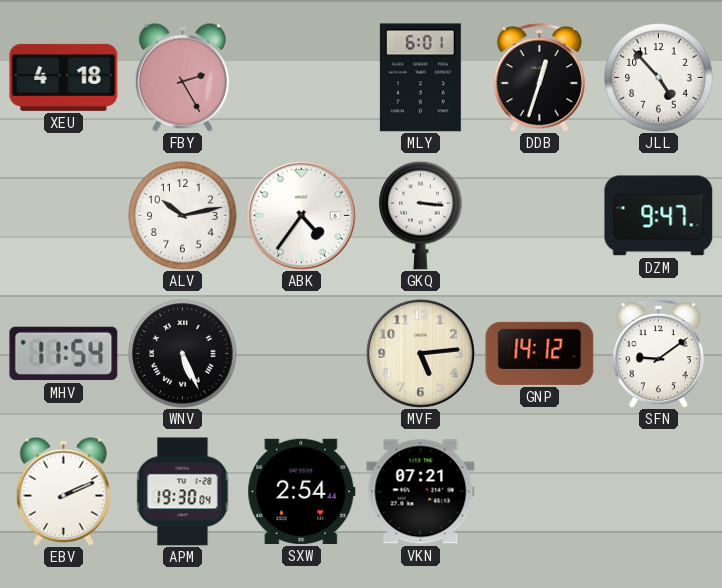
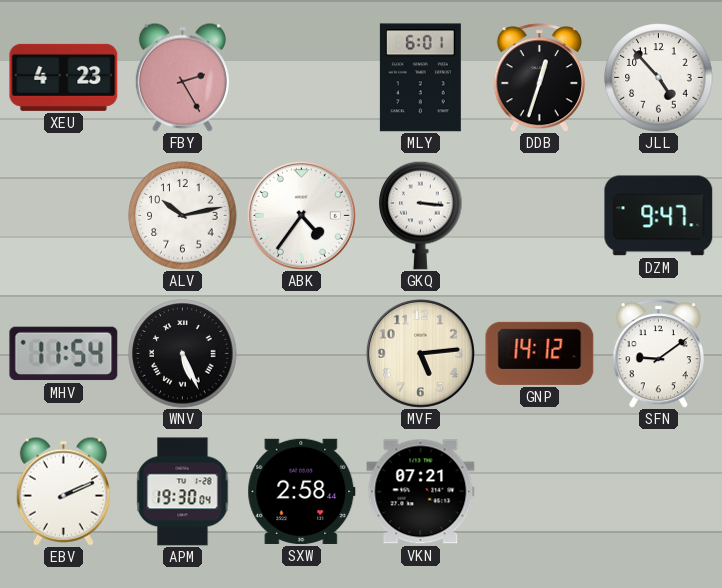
XEU: 4:18 -> 4:23 (64, 77)
SXW: 2:54 -> 2:58 (302, 491)
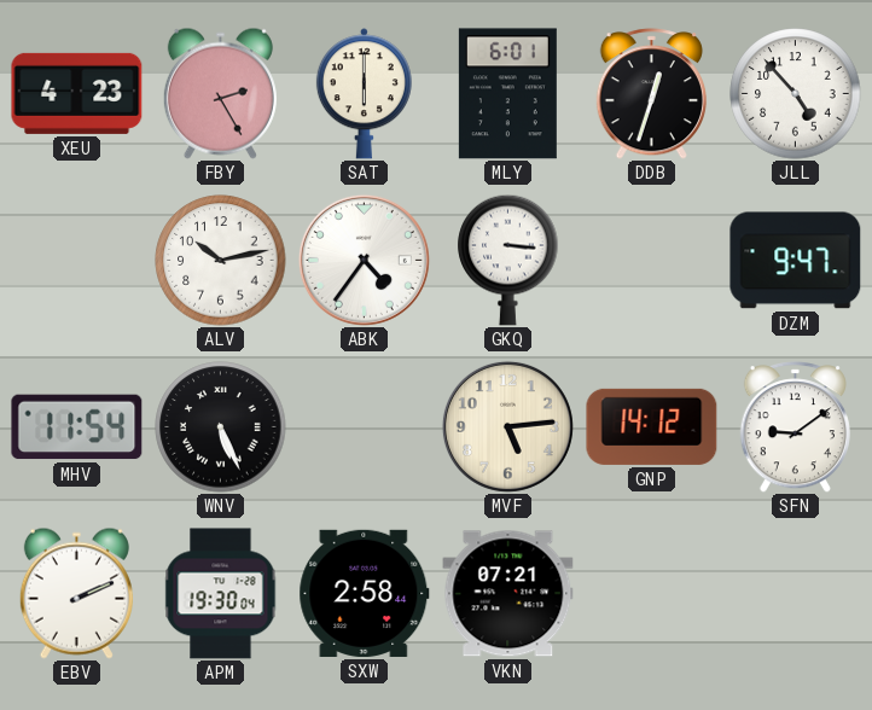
SAT: none -> 6:00 (364, 94)
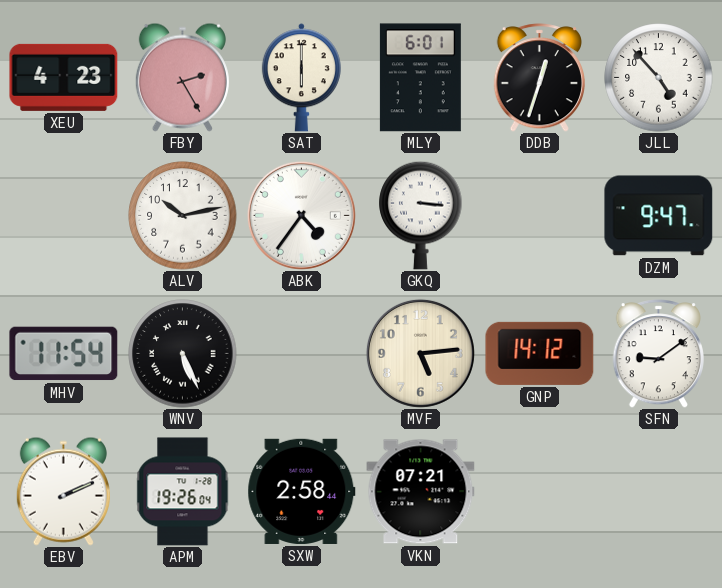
APM: 19:30 -> 19:26 (183, 492)
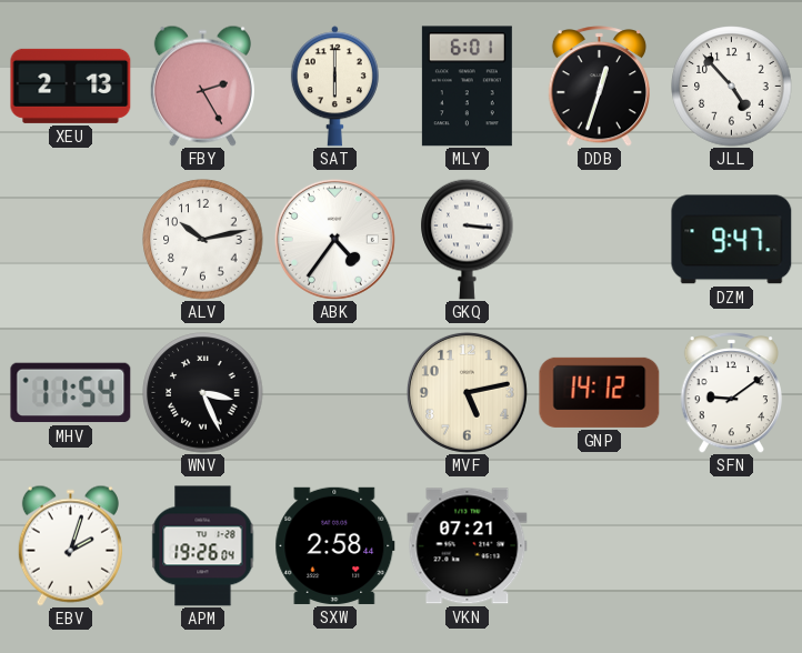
XEU: 4:23 -> 2:13 (71, 86)
WNV: 5:26 -> 3:26 (203, 393)
MVF: 5:14 -> 5:13 (467, 392)
EBV: 2:11 -> 2:03 (70, 545)
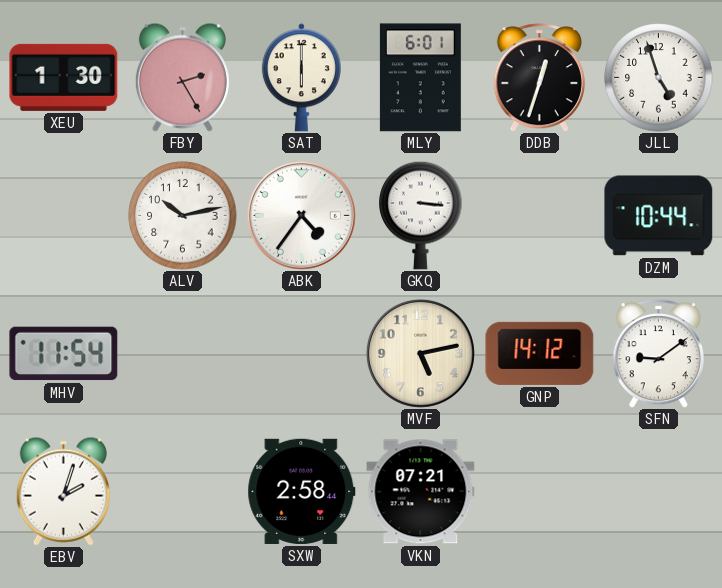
XEU: 2:13 -> 1:30 (64, 77)
JLL: 4:53 -> 4:57 (659, 78)
DZM: 9:47 -> 10:44 (659, 216)
WNV: 3:26 -> none (203, 393)
APM: 19:26 -> none (203, 546)
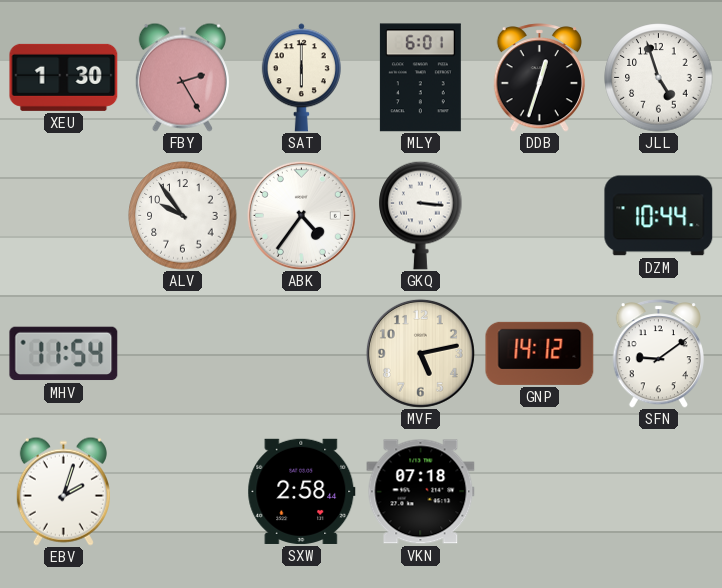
ALV: 10:13 -> 9:54 (183, 216)
VKN: 07:21 -> 07:18 (421, 492)
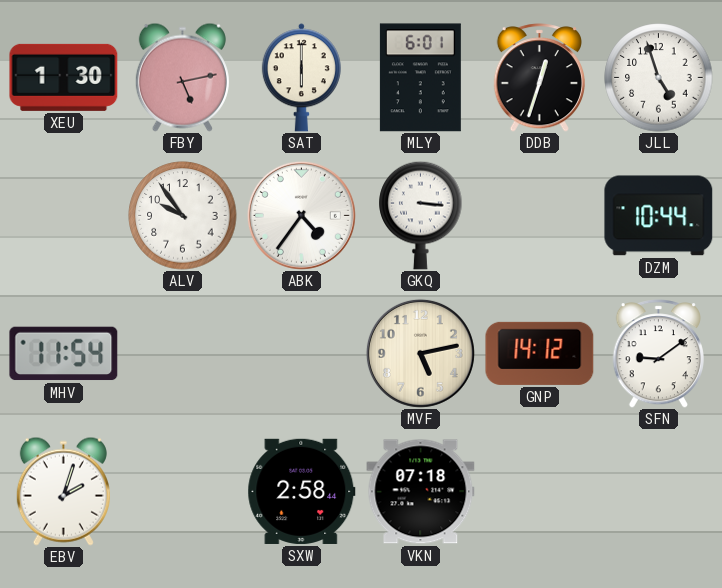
FBY: 2:25 -> 5:13 (182, 77)
